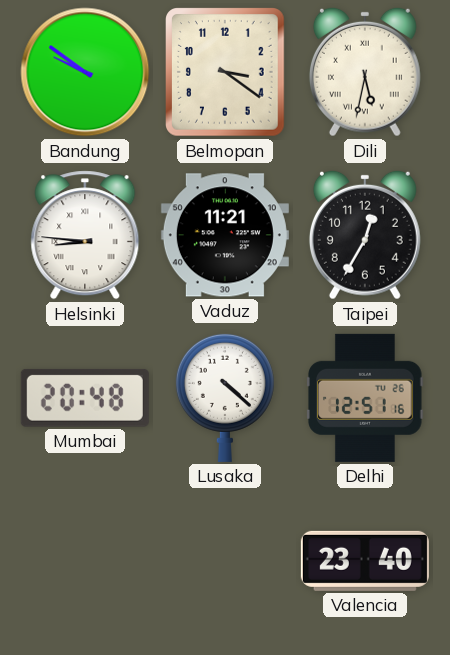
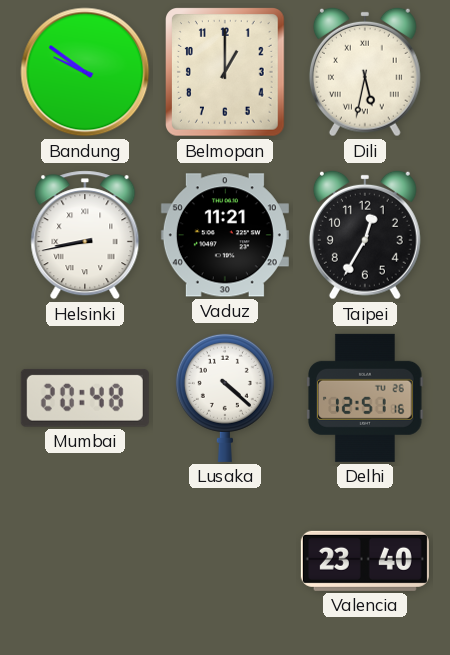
Belmopan: 3:21 -> 1:00 (226, 72)
Helsinki: 8:46 -> 8:43 (85, 235)
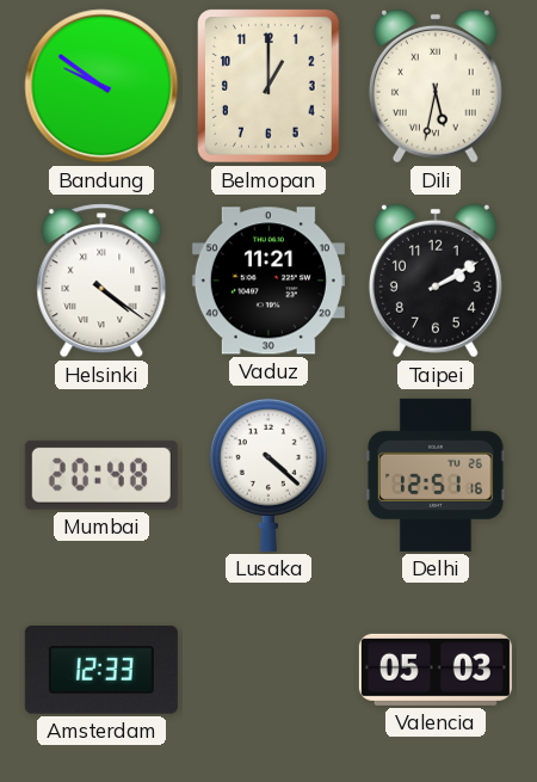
Helsinki: 8:43 -> 4:21 (101, 281)
Taipei: 12:35 -> 2:10 (436, 281)
Amsterdam: none -> 12:33 (101, 671)
Valencia: 23:40 -> 05:03 (436, 670)
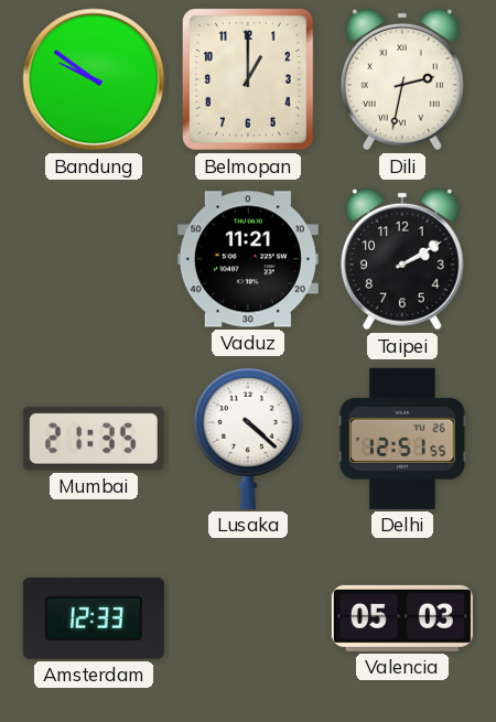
Dili: 5:32 -> 2:32 (402, 79)
Helsinki: 4:21 -> none (101, 281)
Mumbai: 20:48 -> 21:35 (94, 439)
Delhi: 12:51:16 -> 12:51:55 (402, 439)
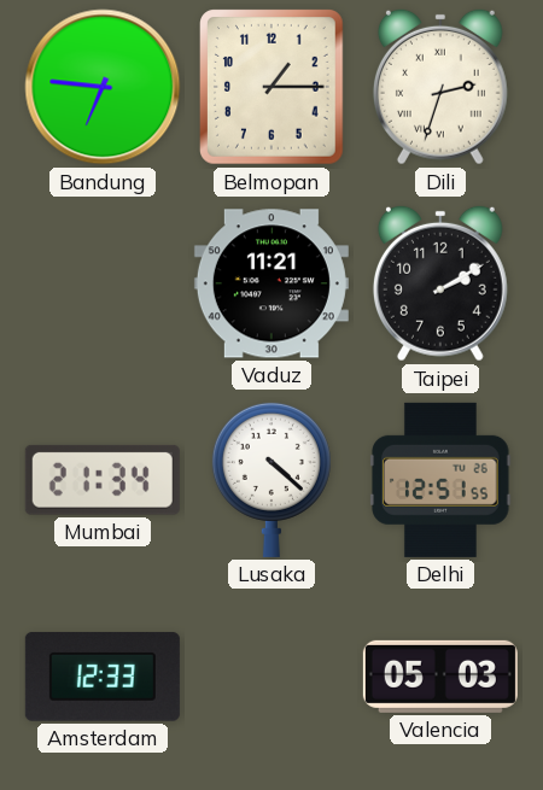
Bandung: 9:51 -> 6:46 (103, 87)
Belmopan: 1:00 -> 1:15 (273, 87)
Dili: 2:32 -> 2:33 (440, 87)
Mumbai: 21:35 -> 21:34 (103, 480)
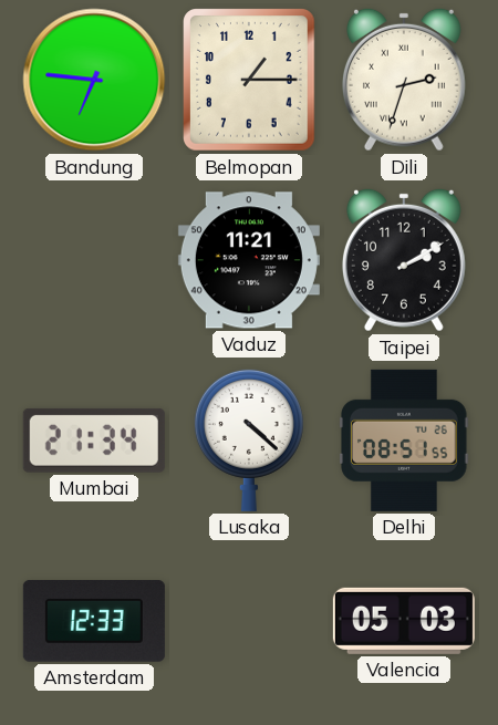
Delhi: 12:51 -> 08:51 (404, 441)
